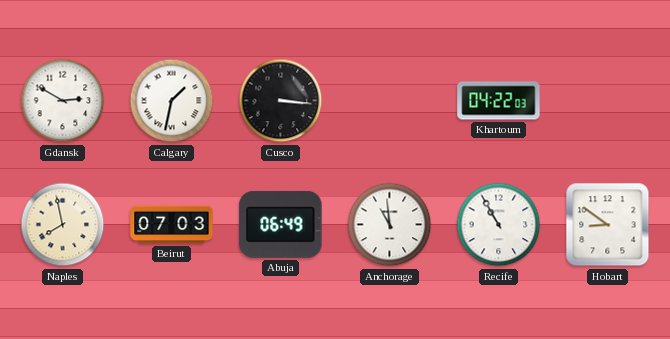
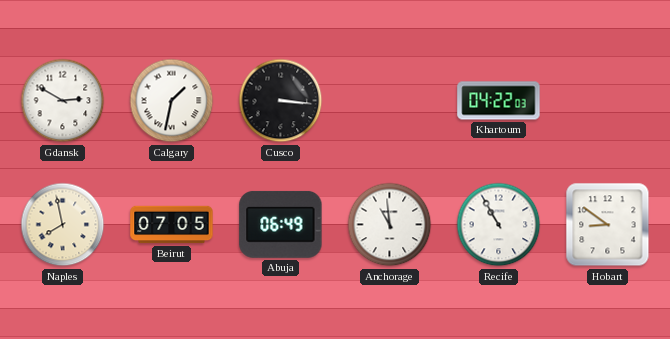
Beirut: 07:03 -> 07:05 (172, 225)
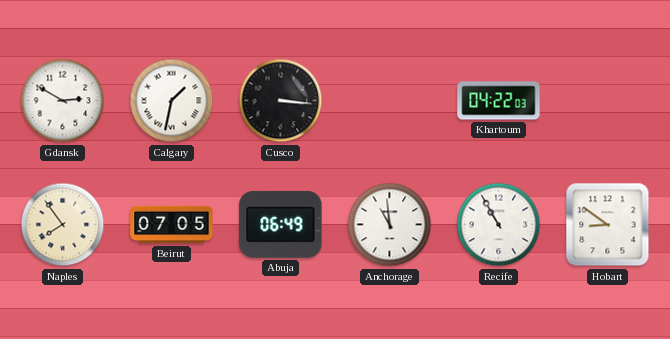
Naples: 7:58 -> 7:54 (63, 225)
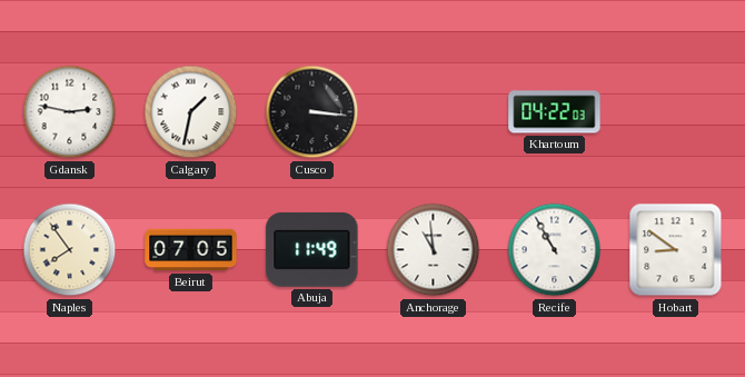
Gdansk: 2:50 -> 2:47 (70, 112)
Abuja: 06:49 -> 11:49 (312, 249)
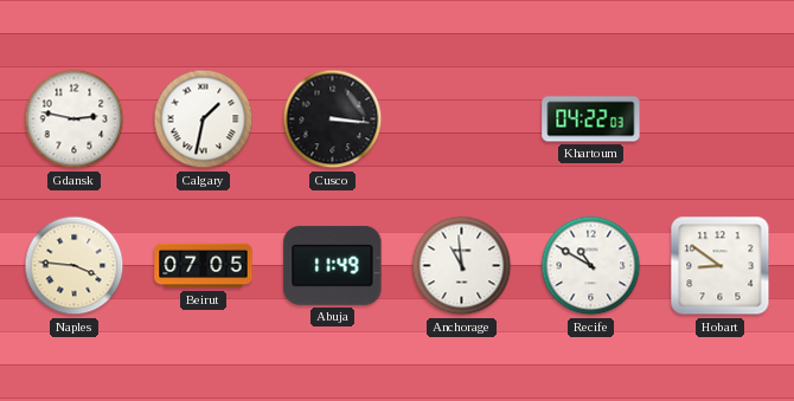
Naples: 7:54 -> 3:46 (75, 266)
Recife: 10:55 -> 10:50 (591, 266)
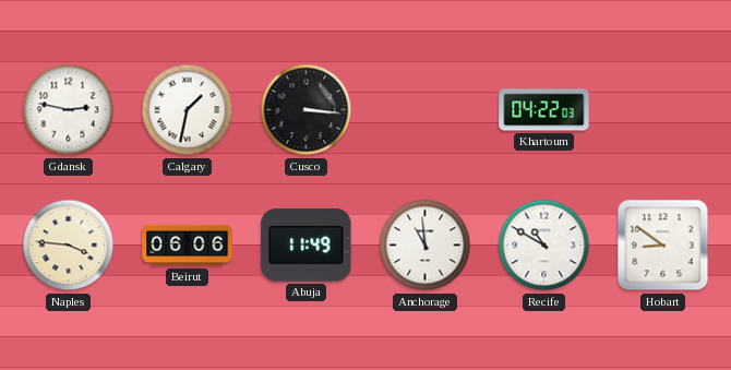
Beirut: 07:05 -> 06:06 (188, 246)
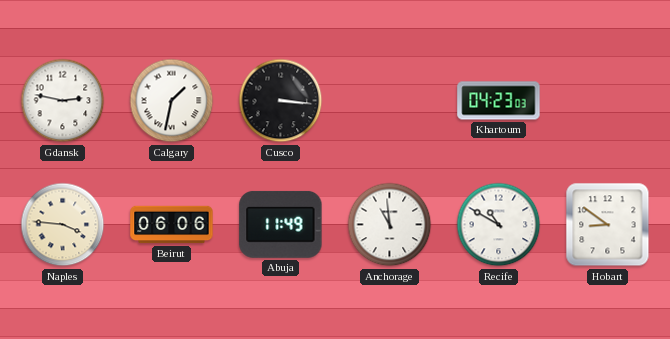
Khartoum: 04:22 -> 04:23 (499, 101)
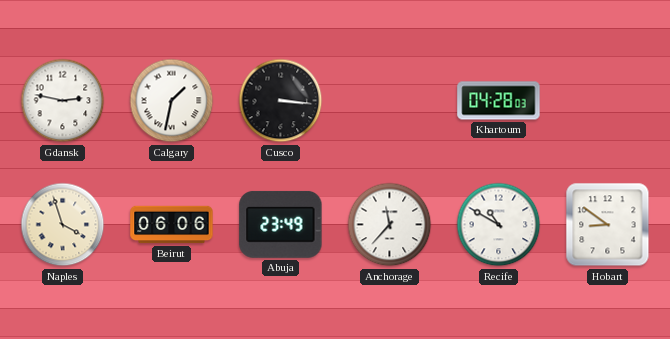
Khartoum: 04:23 -> 04:28 (499, 101)
Naples: 3:46 -> 3:57 (63, 225)
Abuja: 11:49 -> 23:49 (281, 224)
Anchorage: 10:59 -> 11:37 (390, 225)
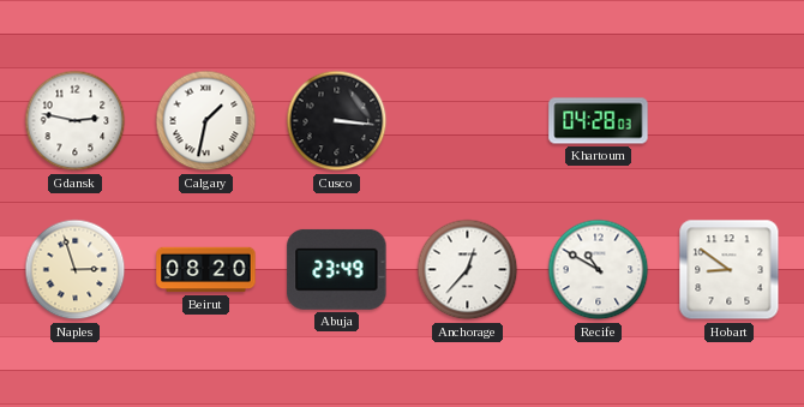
Naples: 3:57 -> 2:57 (76, 270)
Beirut: 06:06 -> 08:20 (206, 270)
Anchorage: 11:37 -> 12:37 (468, 270)
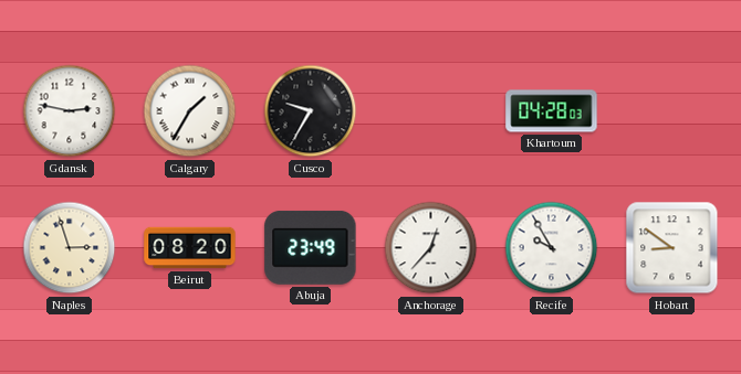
Calgary: 1:32 -> 1:35 (190, 111)
Cusco: 3:16 -> 9:35 (311, 111)
Recife: 10:50 -> 9:55 (552, 248)
